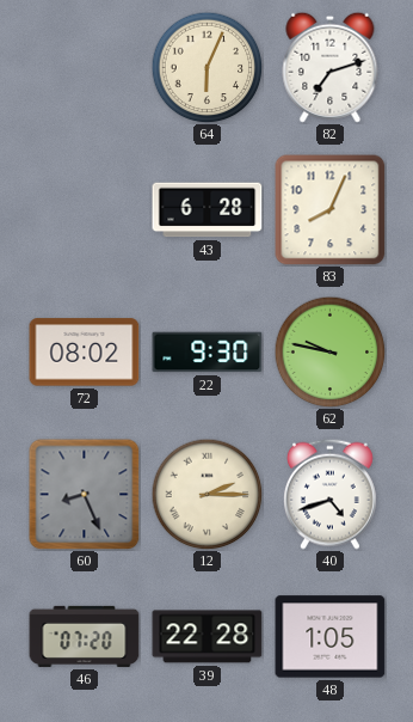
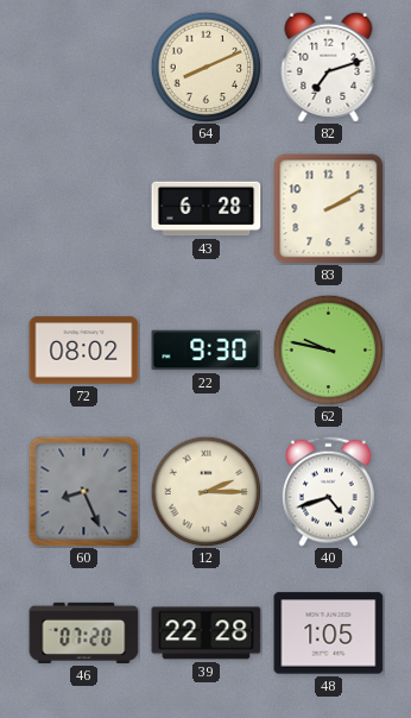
64: 6:04 -> 8:11 (205, 67)
83: 8:04 -> 2:10 (329, 209)
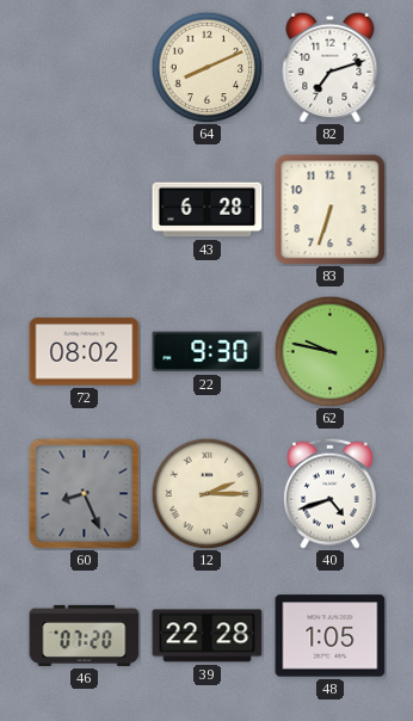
83: 2:10 -> 6:33 (331, 210)
